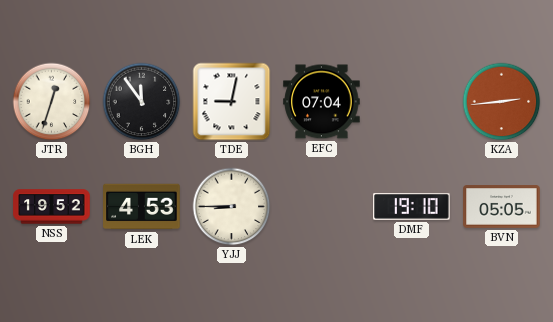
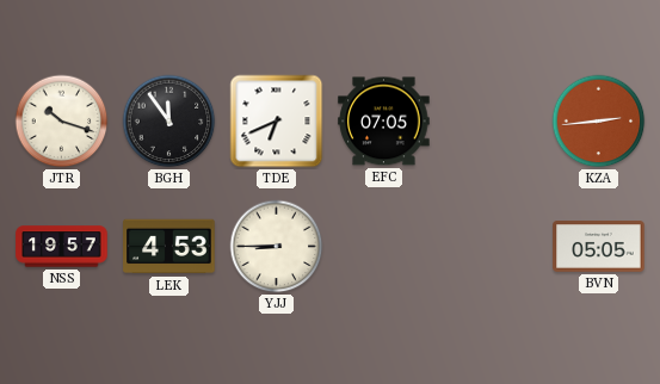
JTR: 12:33 -> 10:18 (62, 122)
TDE: 9:02 -> 6:41 (277, 122)
EFC: 07:04 -> 07:05 (384, 122)
NSS: 19:52 -> 19:57 (62, 247)
DMF: 19:10 -> none (412, 207)
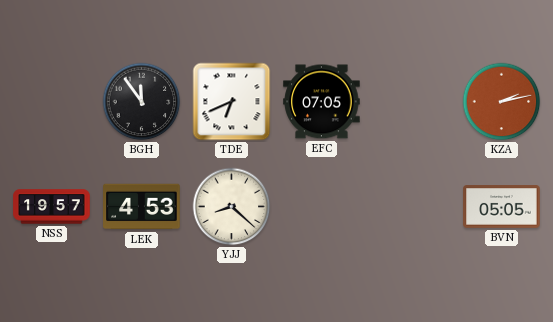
JTR: 10:18 -> none (62, 122)
KZA: 2:44 -> 2:13 (502, 102)
YJJ: 8:45 -> 8:22 (232, 207)
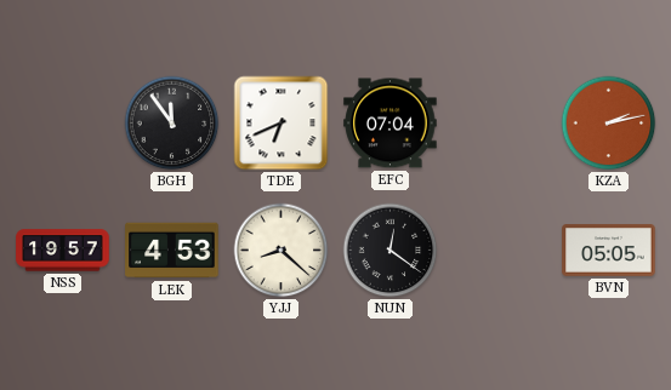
EFC: 07:05 -> 07:04 (391, 124)
NUN: none -> 12:21 (391, 251)
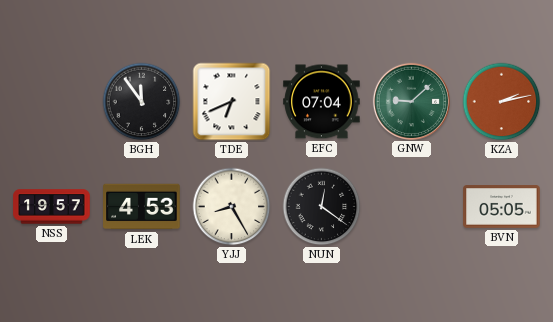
GNW: none -> 9:08 (411, 101)
YJJ: 8:22 -> 8:25 (232, 207)
